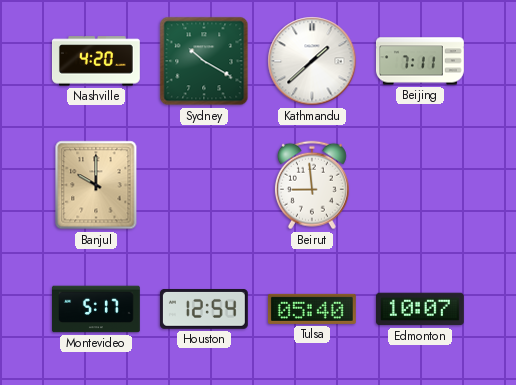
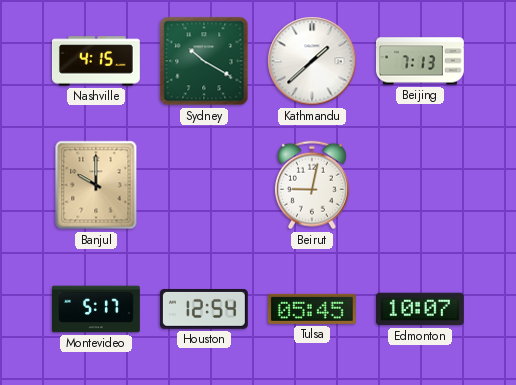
Nashville: 4:20 -> 4:15 (96, 61)
Beijing: 7:11 -> 7:13 (420, 61)
Beirut: 8:59 -> 9:02 (312, 185)
Tulsa: 05:40 -> 05:45 (312, 309)
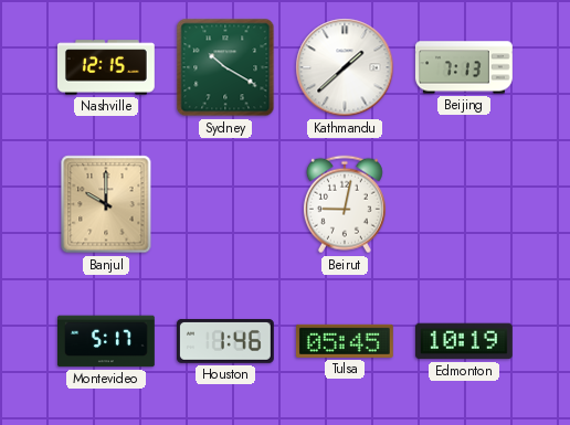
Nashville: 4:15 -> 12:15 (106, 67)
Houston: 12:54 -> 1:46 (225, 342)
Edmonton: 10:07 -> 10:19 (464, 341)
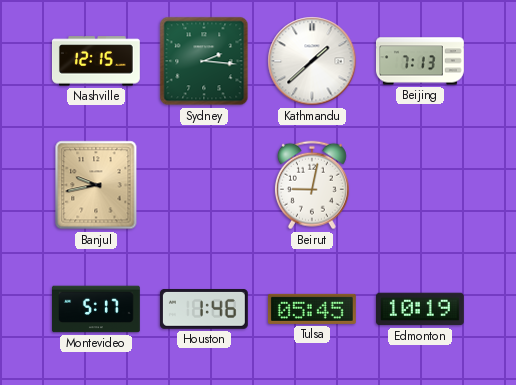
Sydney: 10:20 -> 2:16 (204, 61)
Banjul: 10:00 -> 9:43 (96, 185)
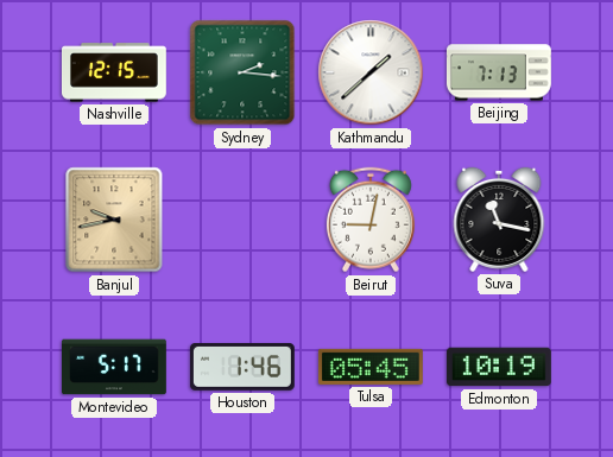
Suva: none -> 11:17 (499, 220)
